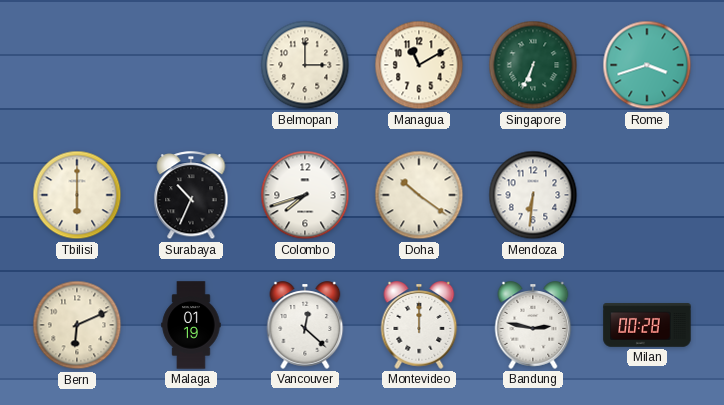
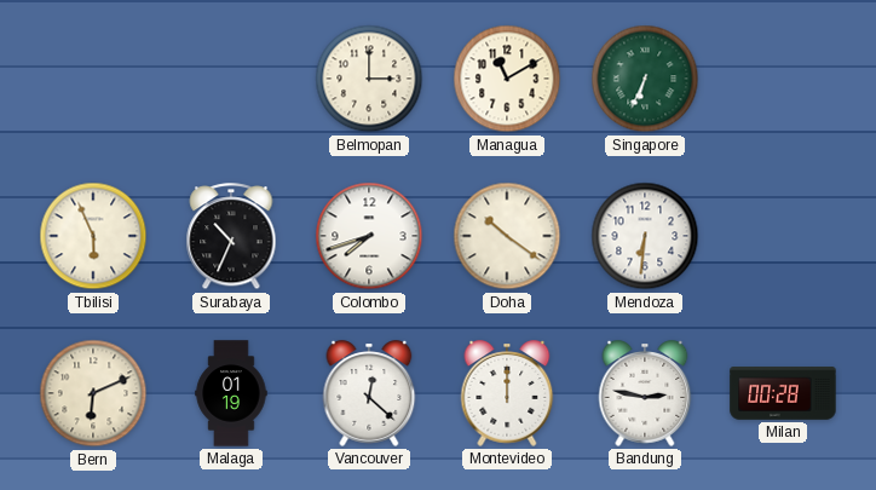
Rome: 3:42 -> none (647, 65)
Tbilisi: 6:00 -> 5:56 (93, 236)
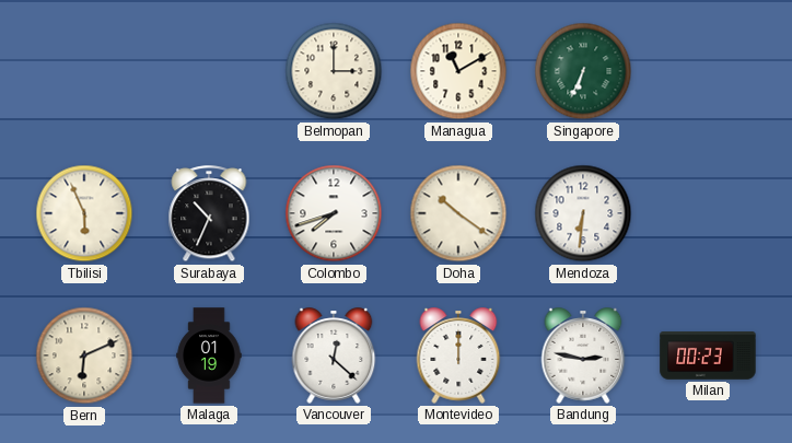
Milan: 00:28 -> 00:23 (708, 355)
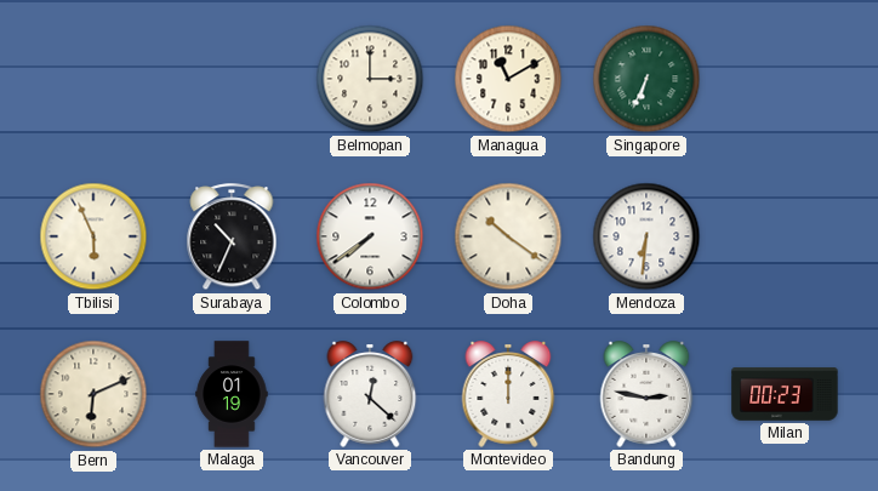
Colombo: 7:42 -> 7:39 (370, 236)
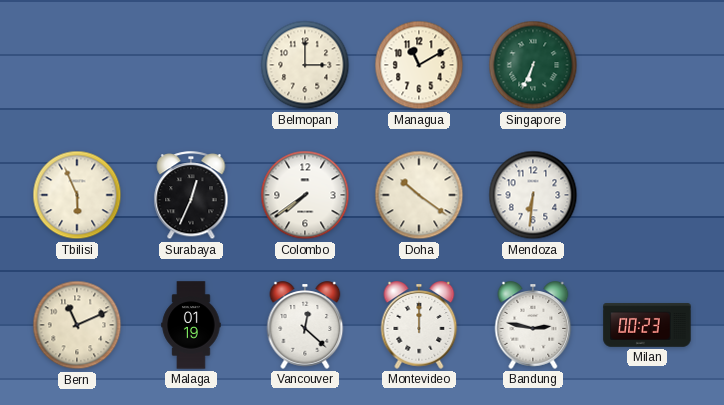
Surabaya: 10:34 -> 12:34 (191, 196)
Bern: 6:11 -> 11:11 (77, 325)
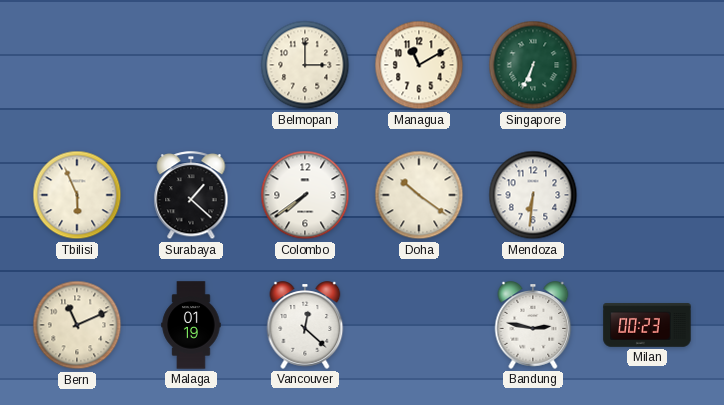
Surabaya: 12:34 -> 1:22 (191, 196)
Montevideo: 12:00 -> none (419, 325)
